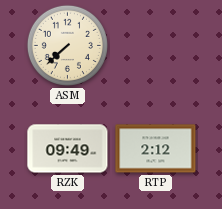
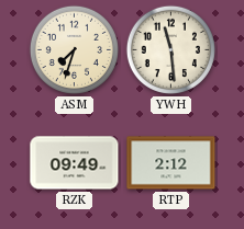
ASM: 7:38 -> 7:33 (74, 49)
YWH: none -> 11:29 (170, 49)
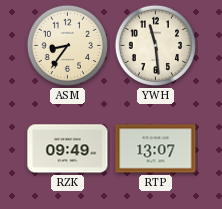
ASM: 7:33 -> 8:36 (67, 45)
RTP: 2:12 -> 13:07 (156, 149)
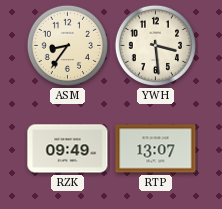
YWH: 11:29 -> 3:29 (155, 45)
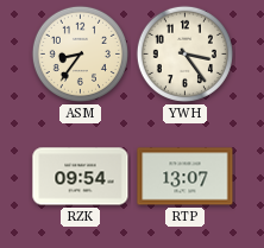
YWH: 3:29 -> 3:24 (184, 53)
RZK: 09:49 -> 09:54 (81, 177)
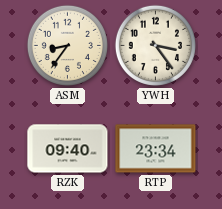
RZK: 09:54 -> 09:40 (68, 149)
RTP: 13:07 -> 23:34 (156, 149)
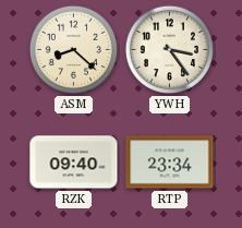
ASM: 8:36 -> 8:22 (73, 49)
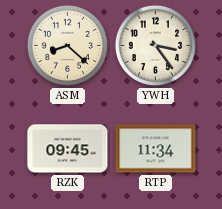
RZK: 09:40 -> 09:45 (68, 149)
RTP: 23:34 -> 11:34 (156, 149)
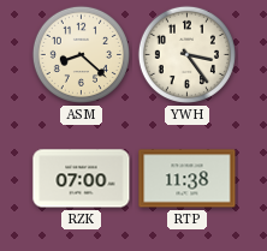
RZK: 09:45 -> 07:00 (82, 179)
RTP: 11:34 -> 11:38 (188, 179)
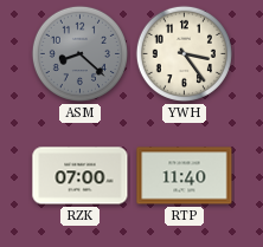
ASM dial: cream -> grey (79, 53)
RTP: 11:38 -> 11:40 (185, 176)
